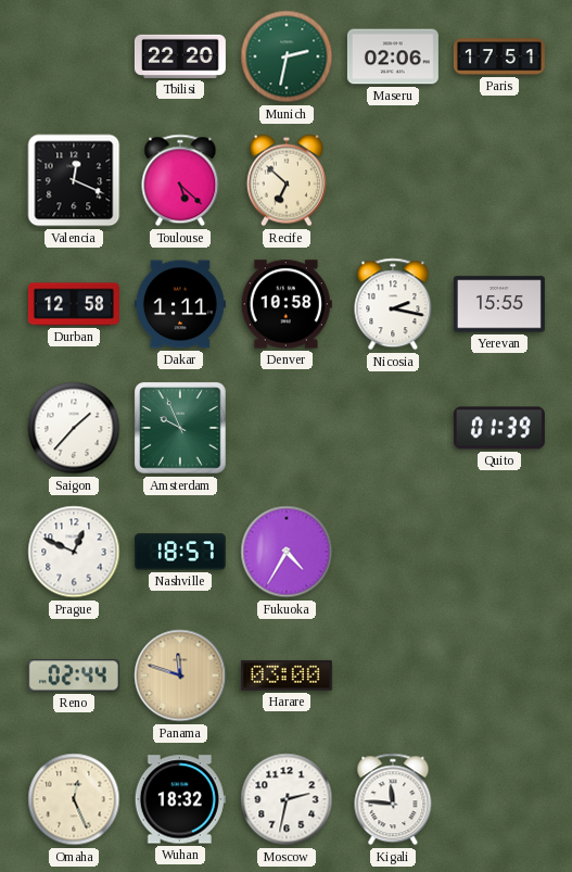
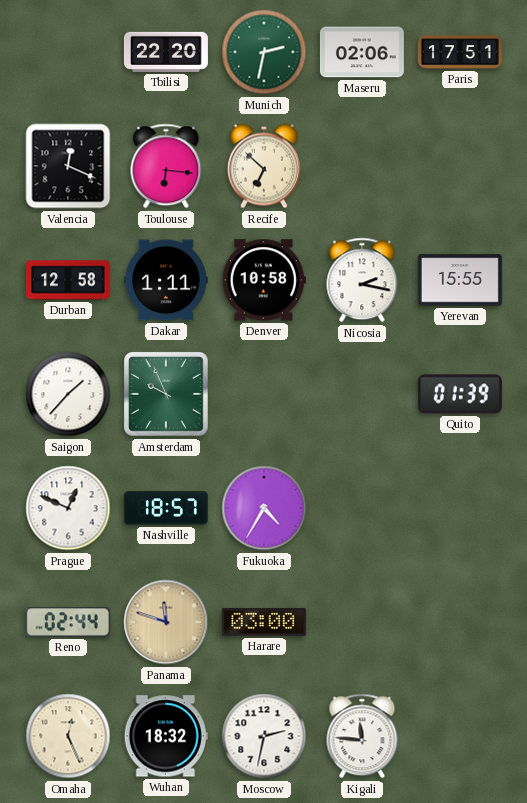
Toulouse: 5:22 -> 6:16 (166, 166)
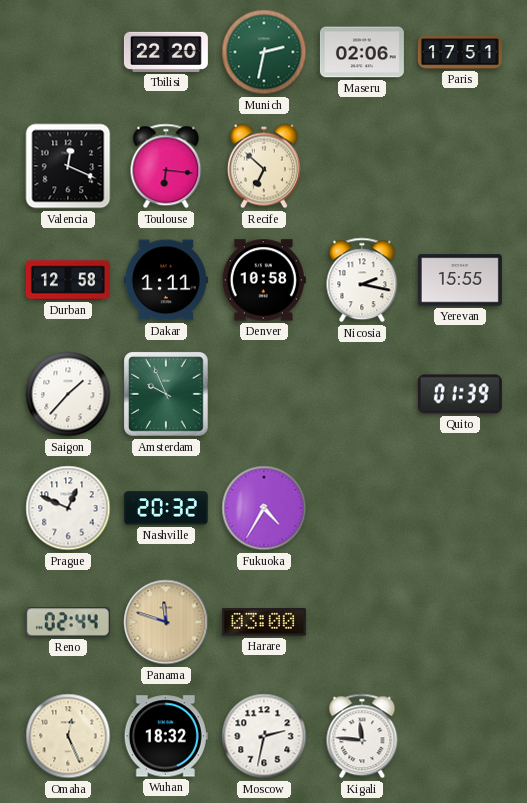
Nashville: 18:57 -> 20:32 (166, 508)
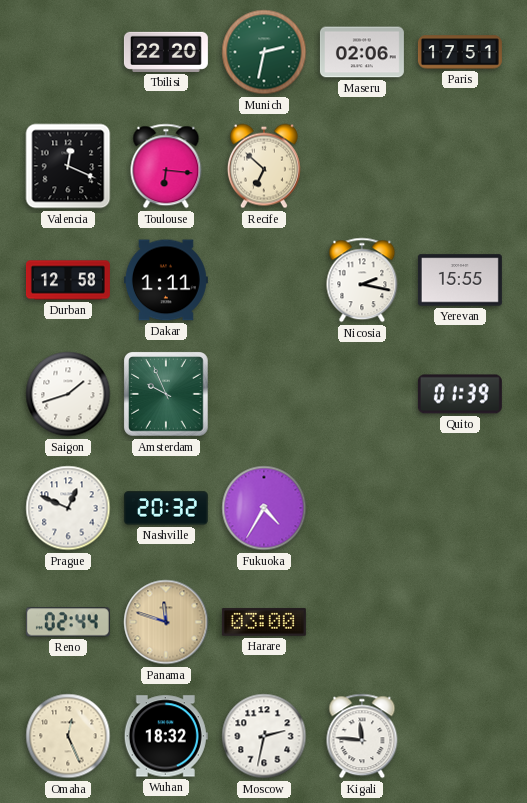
Denver: 10:58 -> none (264, 280)
Saigon: 1:37 -> 1:42 (68, 394)
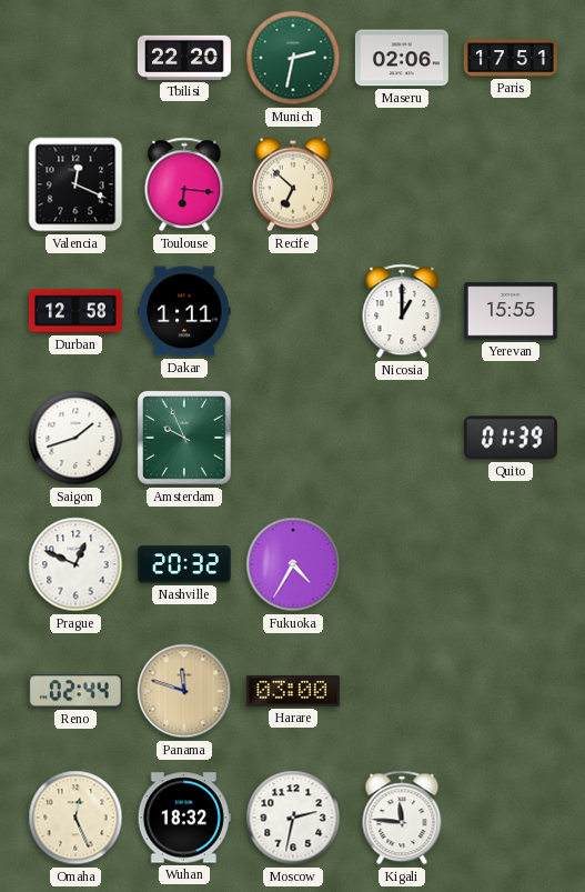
Nicosia: 2:17 -> 1:00 (402, 311)
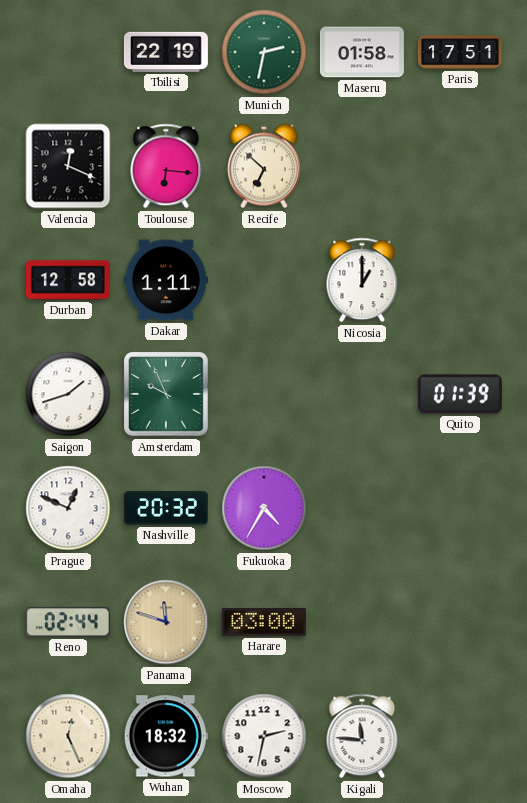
Tbilisi: 22:20 -> 22:19 (166, 52)
Maseru: 02:06 -> 01:58 (362, 52)
Yerevan: 15:55 -> none (511, 311)
